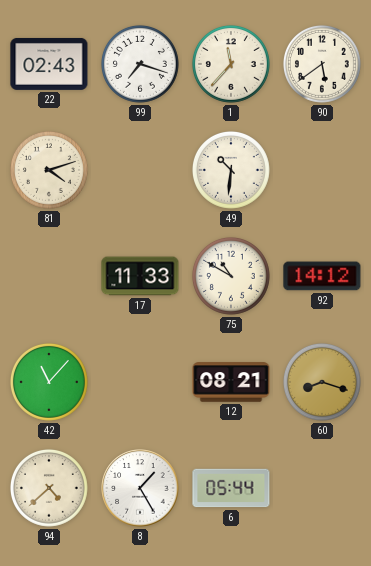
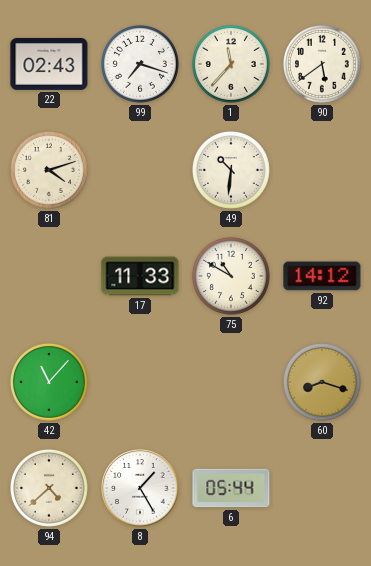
12: 08:21 -> none (231, 382)
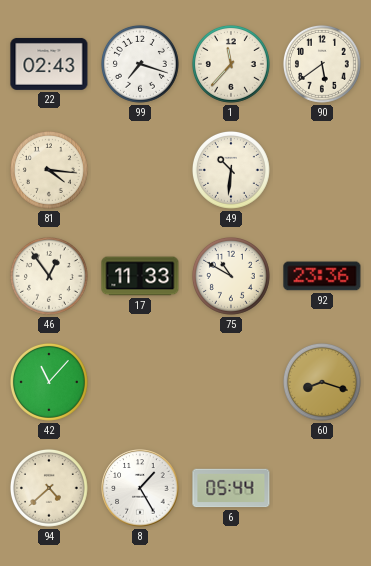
81: 4:12 -> 4:16 (49, 170)
46: none -> 12:54 (49, 276)
92: 14:12 -> 23:36 (322, 276)
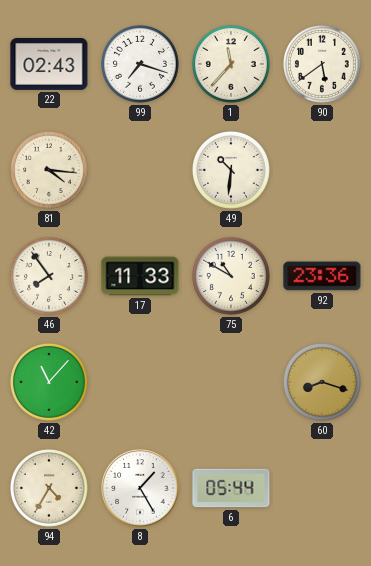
46: 12:54 -> 7:54 (49, 276)
94: 4:38 -> 4:35 (49, 488)
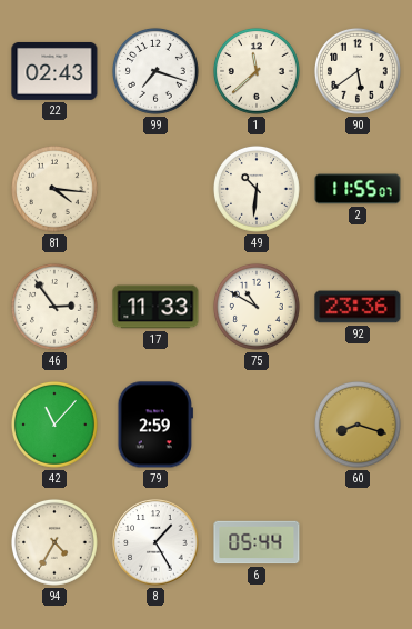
1: 11:37 -> 11:38 (257, 71)
2: none -> 11:55 (358, 189)
46: 7:54 -> 2:54 (54, 307)
79: none -> 2:59 (155, 425)
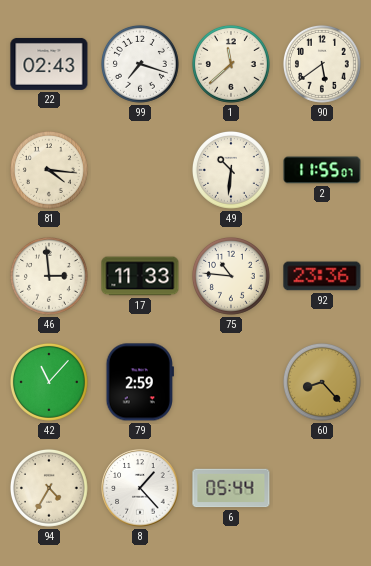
46: 2:54 -> 2:59 (49, 276)
75: 10:50 -> 10:46 (231, 276)
60: 8:18 -> 8:23 (322, 382)
8: 1:25 -> 1:23 (140, 488)
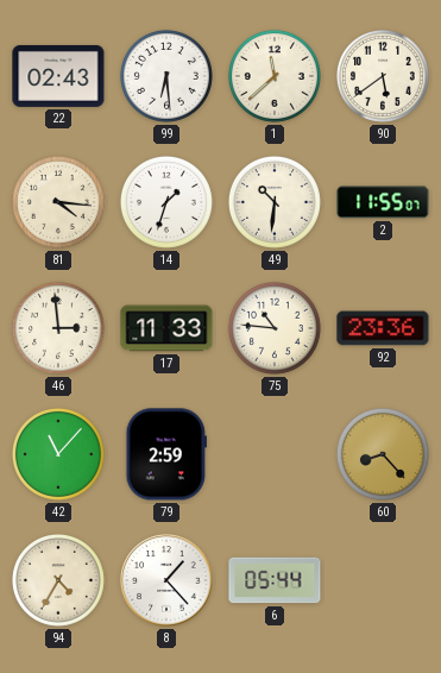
99: 7:18 -> 6:29 (166, 76)
14: none -> 1:33 (166, 202)
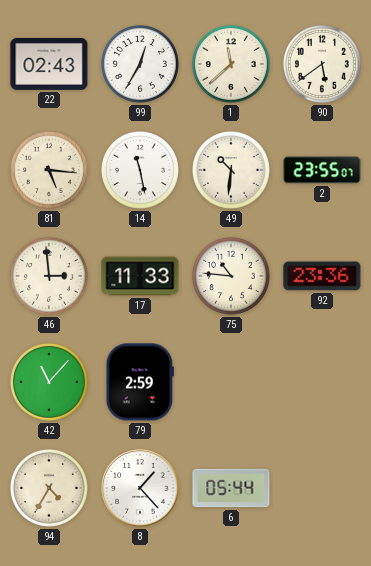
99: 6:29 -> 12:35 (140, 64)
81: 4:16 -> 5:16 (49, 170)
14: 1:33 -> 11:28 (140, 170)
2: 11:55 -> 23:55 (322, 170)
60: 8:23 -> none (383, 454)
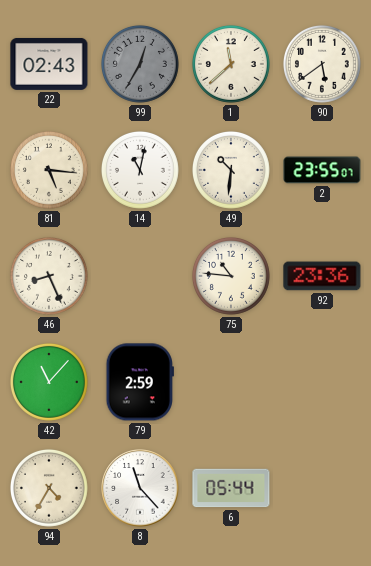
99 dial: white -> grey (140, 64)
14: 11:28 -> 11:02 (140, 170)
46: 2:59 -> 8:26 (49, 276)
17: 11:33 -> none (140, 276)
8: 1:23 -> 11:23 (140, 488)
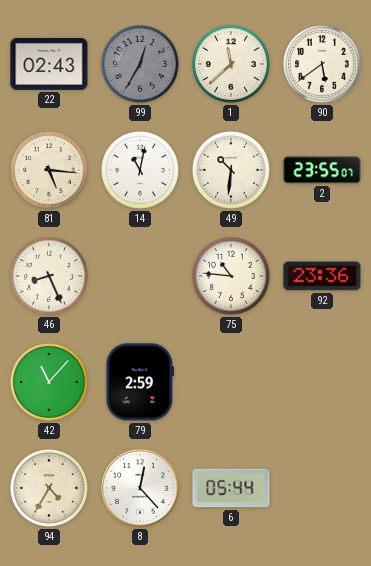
8: 11:23 -> 12:23 (140, 488)
